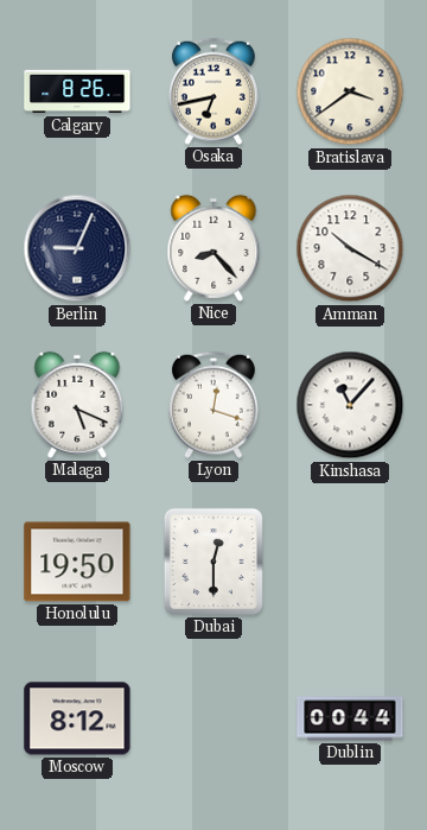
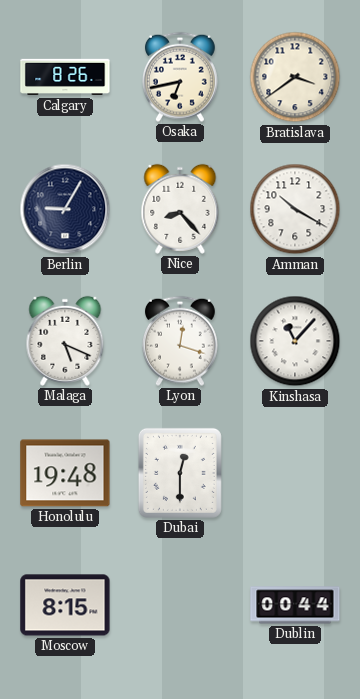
Berlin: 9:04 -> 9:05 (65, 209)
Honolulu: 19:50 -> 19:48 (65, 473)
Moscow: 8:12 -> 8:15 (65, 605)
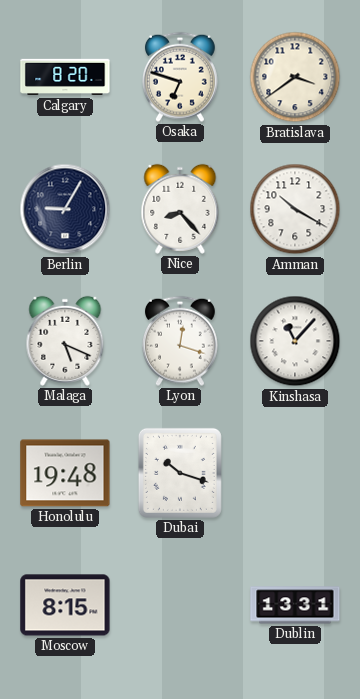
Calgary: 8:26 -> 8:20 (65, 77)
Osaka: 6:43 -> 6:48 (180, 77)
Dubai: 12:30 -> 10:18 (180, 473)
Dublin: 00:44 -> 13:31 (295, 605)
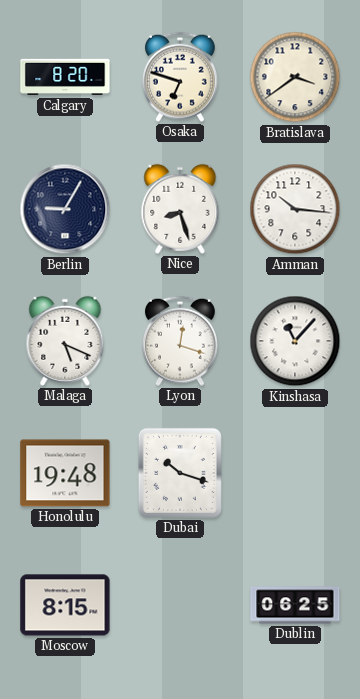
Nice: 8:23 -> 8:27 (180, 209)
Amman: 10:20 -> 10:16 (295, 209)
Dublin: 13:31 -> 06:25 (295, 605)
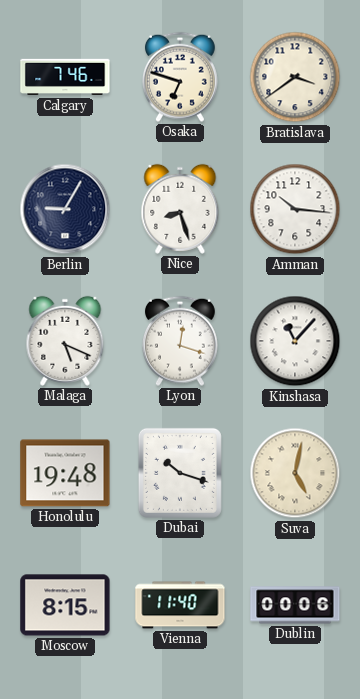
Calgary: 8:20 -> 7:46 (65, 77)
Suva: none -> 5:02 (295, 473)
Vienna: none -> 11:40 (180, 605)
Dublin: 06:25 -> 00:06 (295, 605)
